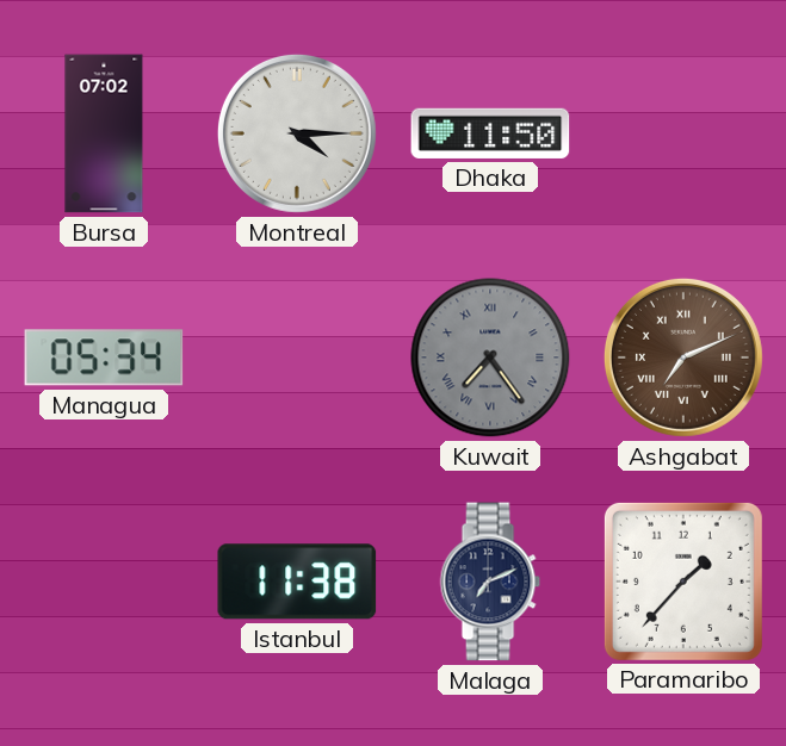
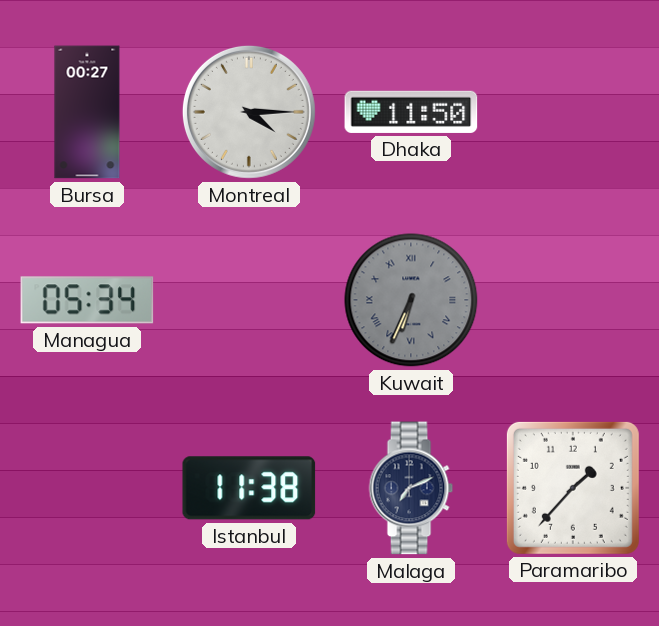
Bursa: 07:02 -> 00:27 (87, 112)
Kuwait: 7:24 -> 6:34 (411, 300)
Ashgabat: 7:11 -> none (683, 358)
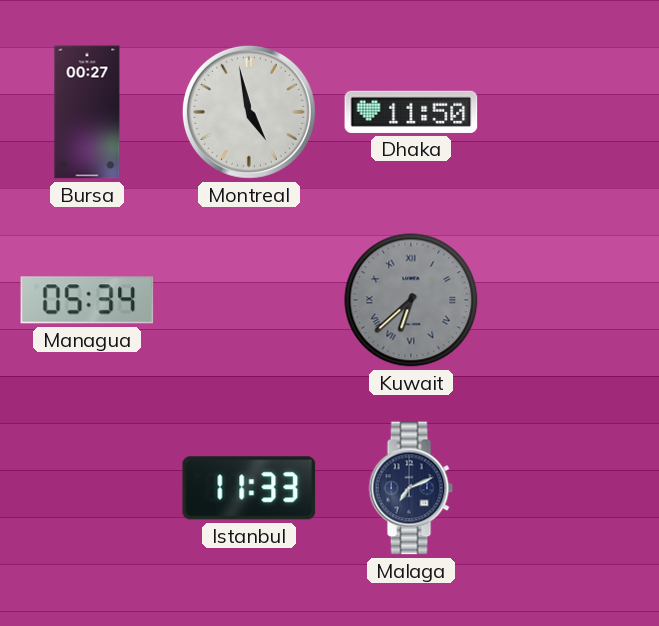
Montreal: 4:15 -> 4:58 (249, 112)
Kuwait: 6:34 -> 6:38 (411, 300)
Istanbul: 11:38 -> 11:33 (249, 488)
Paramaribo: 1:37 -> none (573, 488)
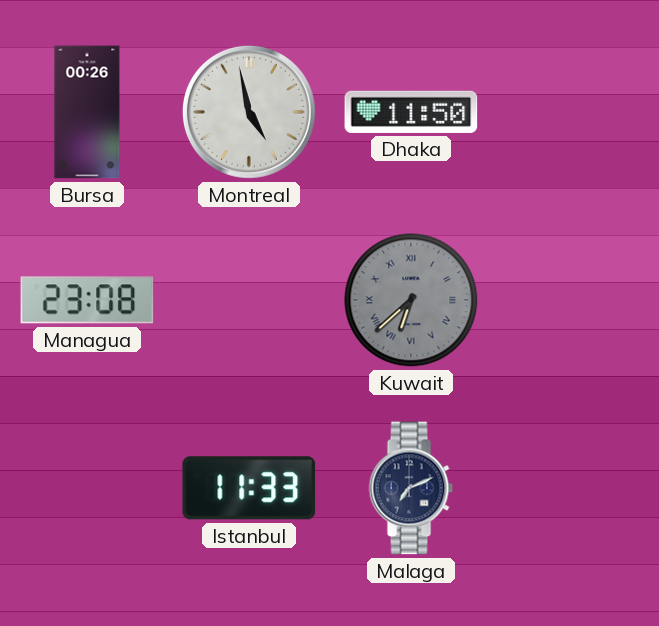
Bursa: 00:27 -> 00:26 (87, 112)
Managua: 05:34 -> 23:08 (87, 300)
